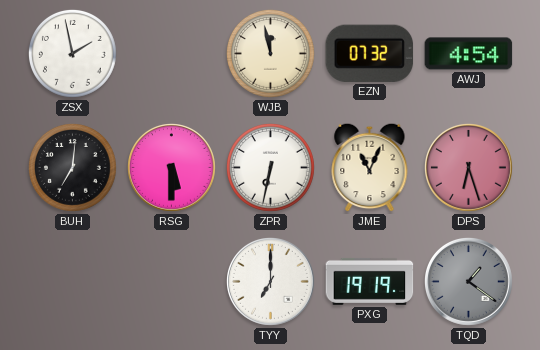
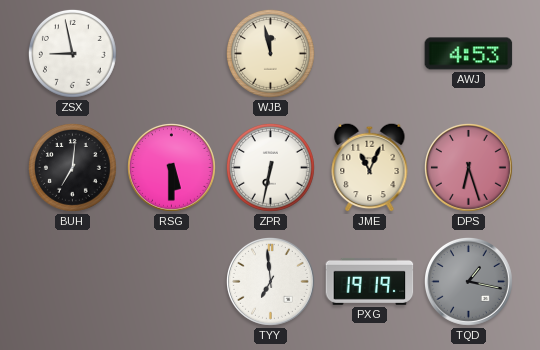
ZSX: 1:58 -> 8:58 (72, 53)
EZN: 07:32 -> none (370, 53)
AWJ: 4:54 -> 4:53 (469, 54)
TYY: 7:00 -> 6:59 (271, 282)
TQD: 1:21 -> 1:17 (469, 282)
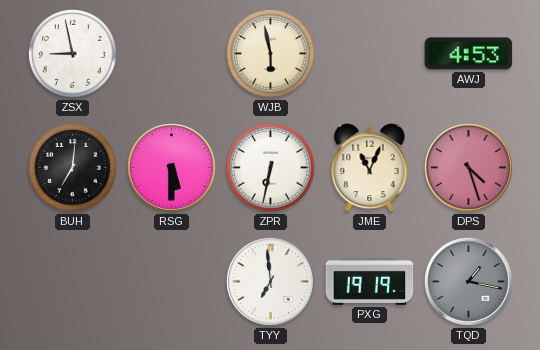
WJB: 11:58 -> 5:58 (270, 53)
DPS: 6:27 -> 4:27 (469, 168)
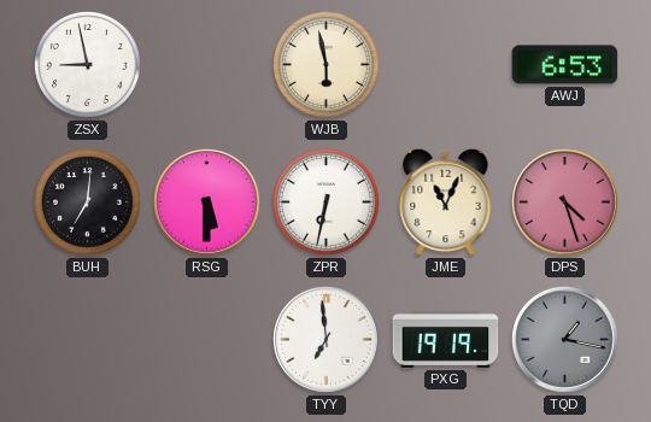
AWJ: 4:53 -> 6:53 (565, 65)
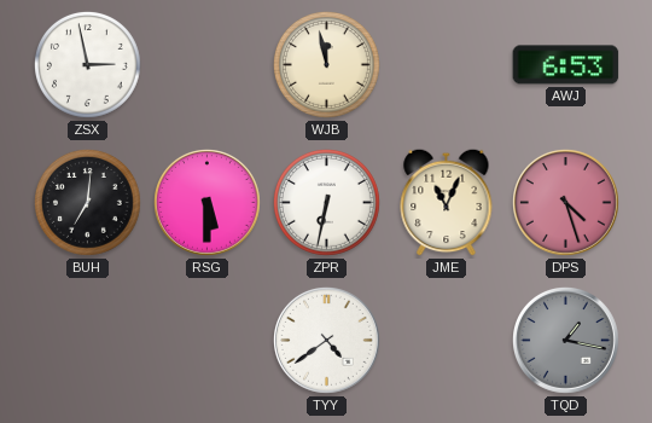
ZSX: 8:58 -> 2:58 (87, 64)
WJB: 5:58 -> 11:58 (326, 64)
TYY: 6:59 -> 4:39 (327, 341)
PXG: 19:19 -> none (446, 339)
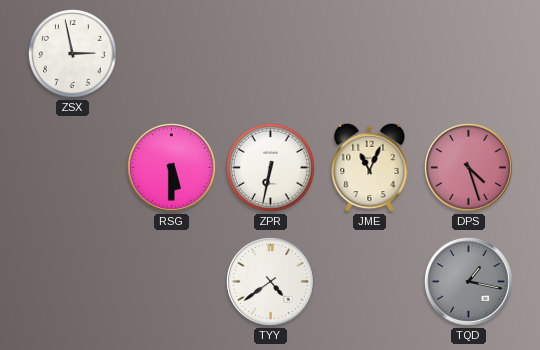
WJB: 11:58 -> none (326, 64)
AWJ: 6:53 -> none (566, 65)
BUH: 7:01 -> none (87, 202)
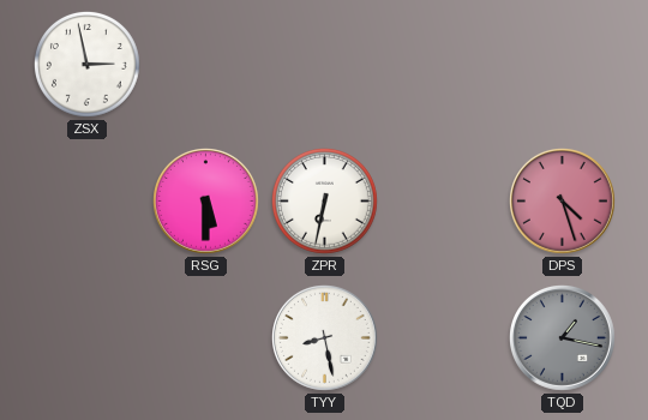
JME: 11:04 -> none (370, 167)
TYY: 4:39 -> 8:28 (325, 338)
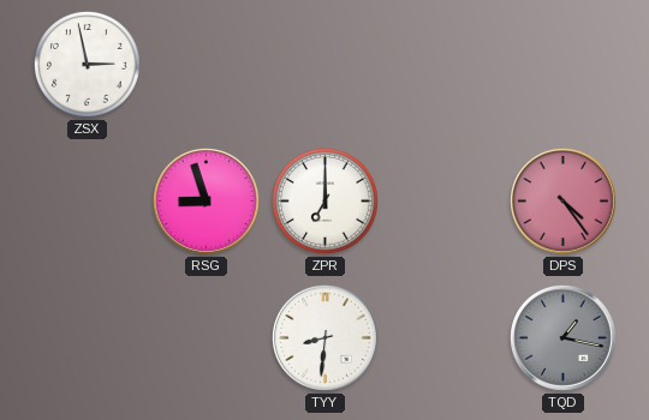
RSG: 5:30 -> 8:57 (207, 202)
ZPR: 6:32 -> 7:00 (324, 200)
DPS: 4:27 -> 4:24 (564, 202)
TYY: 8:28 -> 8:31 (326, 338)
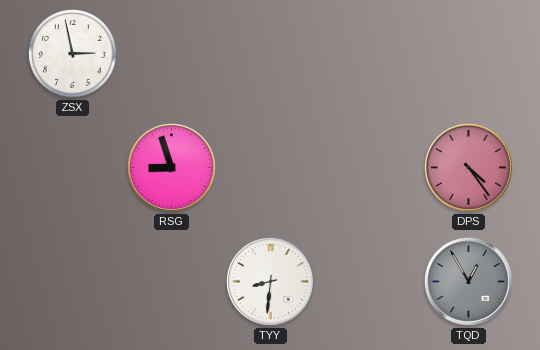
ZPR: 7:00 -> none (324, 200)
TQD: 1:17 -> 12:55 (469, 282)
